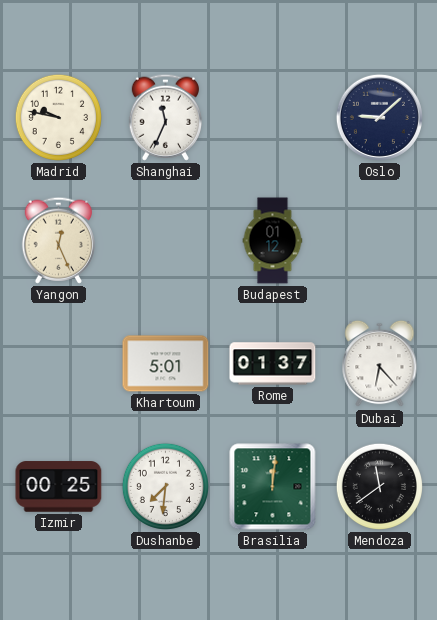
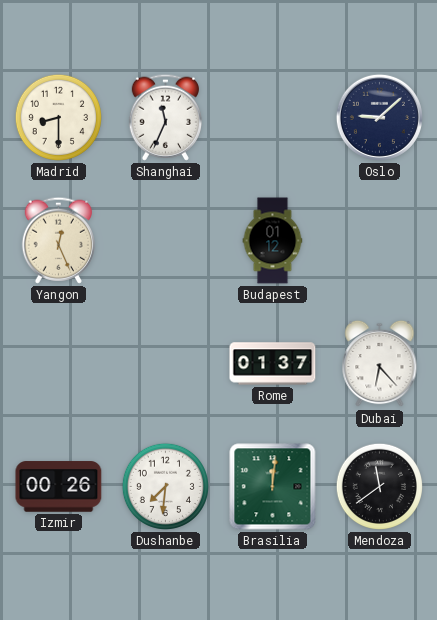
Madrid: 9:47 -> 8:30 (58, 117)
Khartoum: 5:01 -> none (166, 364)
Izmir: 00:25 -> 00:26 (59, 487)
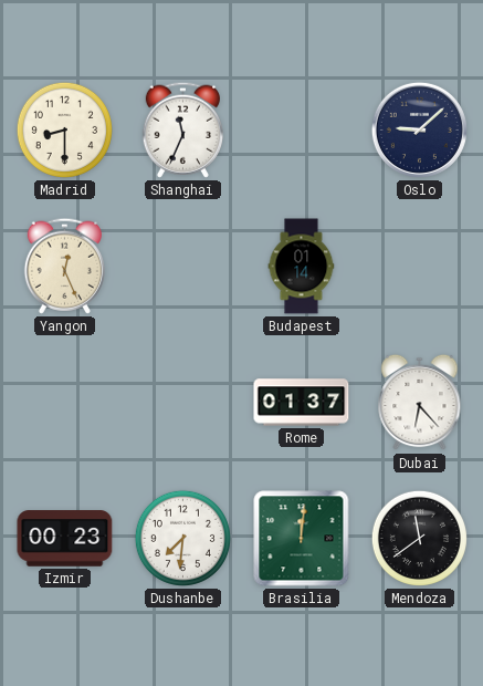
Budapest: 01:12 -> 01:14 (302, 267)
Izmir: 00:26 -> 00:23 (65, 539)
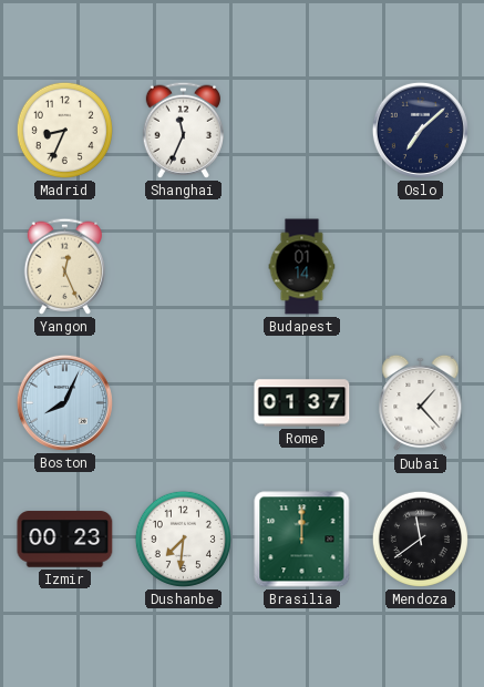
Madrid: 8:30 -> 8:34 (64, 130)
Oslo: 9:08 -> 7:08 (420, 130)
Boston: none -> 8:04 (64, 402)
Dubai: 6:23 -> 1:23 (421, 403)
Brasilia: 12:01 -> 12:00 (302, 540)
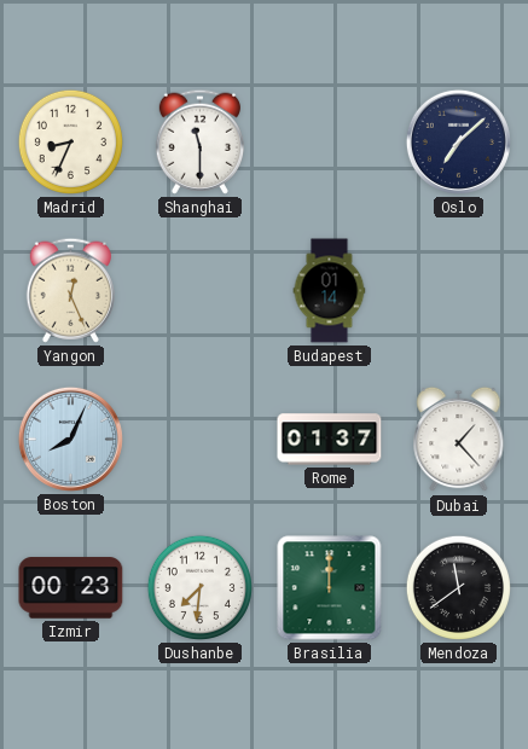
Shanghai: 11:34 -> 11:30 (199, 141)
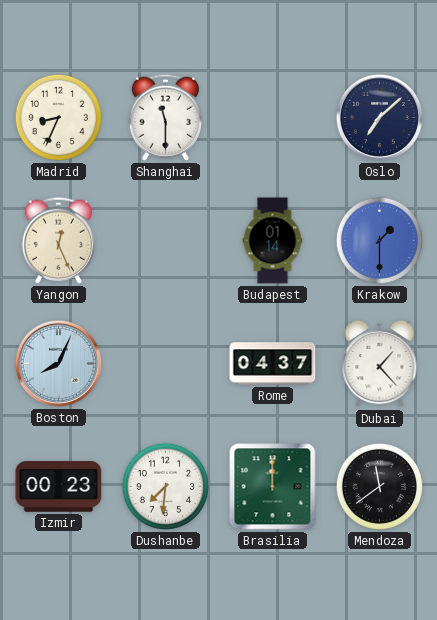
Krakow: none -> 1:30 (379, 240)
Rome: 01:37 -> 04:37 (273, 364)
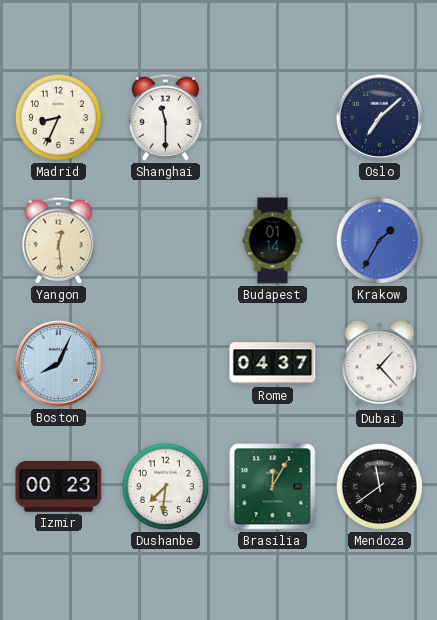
Yangon: 12:26 -> 12:29 (58, 240)
Krakow: 1:30 -> 1:35 (379, 240)
Brasilia: 12:00 -> 12:05 (273, 487)
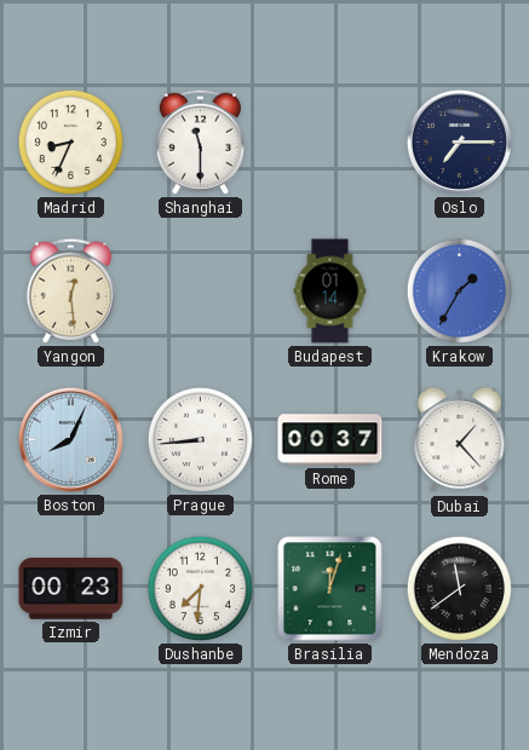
Oslo: 7:08 -> 7:15 (459, 142)
Prague: none -> 8:44 (200, 439)
Rome: 04:37 -> 00:37 (330, 440)
Brasilia: 12:05 -> 12:03 (330, 589)
